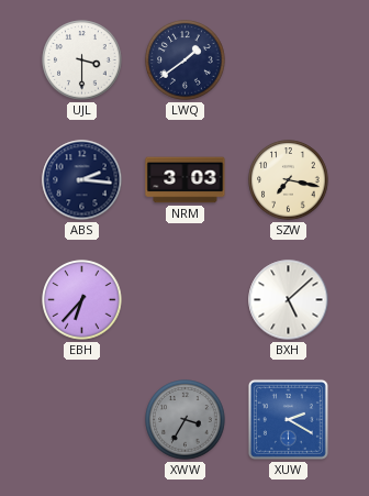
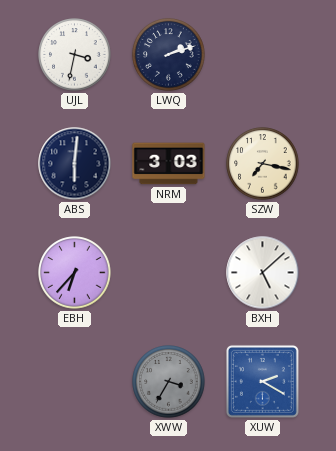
UJL: 3:30 -> 3:32 (75, 55)
LWQ: 1:39 -> 2:12 (169, 55)
ABS: 2:16 -> 6:01 (75, 164)
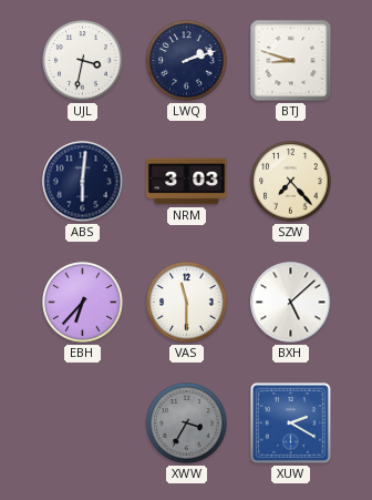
BTJ: none -> 8:48 (291, 61)
SZW: 7:17 -> 7:23 (291, 182)
VAS: none -> 11:30 (187, 303)
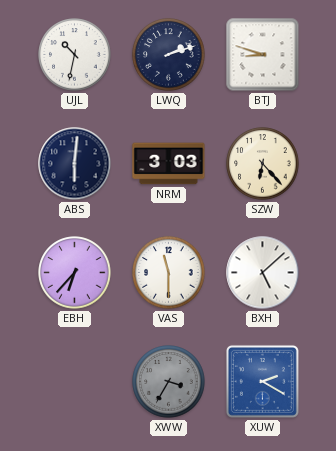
UJL: 3:32 -> 10:32 (75, 55)
SZW: 7:23 -> 6:23 (263, 164)
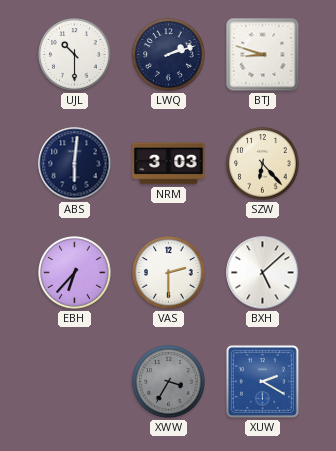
UJL: 10:32 -> 10:30 (75, 55)
VAS: 11:30 -> 2:30 (169, 273)
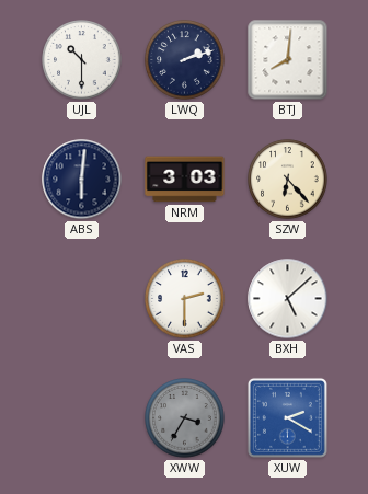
BTJ: 8:48 -> 8:01 (288, 60)
EBH: 6:37 -> none (75, 273)
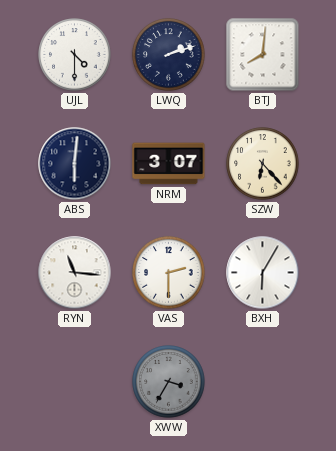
UJL: 10:30 -> 4:30 (75, 55)
NRM: 3:03 -> 3:07 (169, 164)
RYN: none -> 11:16 (75, 273)
BXH: 5:08 -> 6:05 (263, 273)
XUW: 2:20 -> none (287, 417)
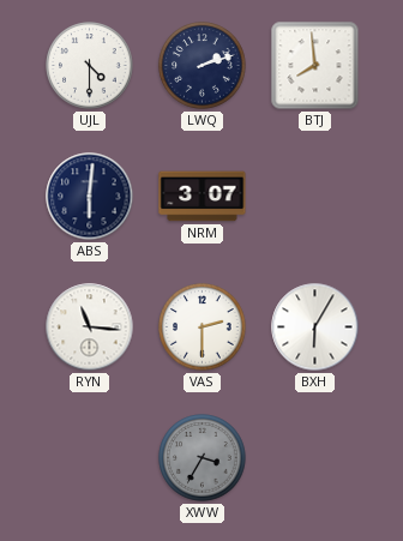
BTJ: 8:01 -> 7:59 (315, 66)
SZW: 6:23 -> none (263, 164)
